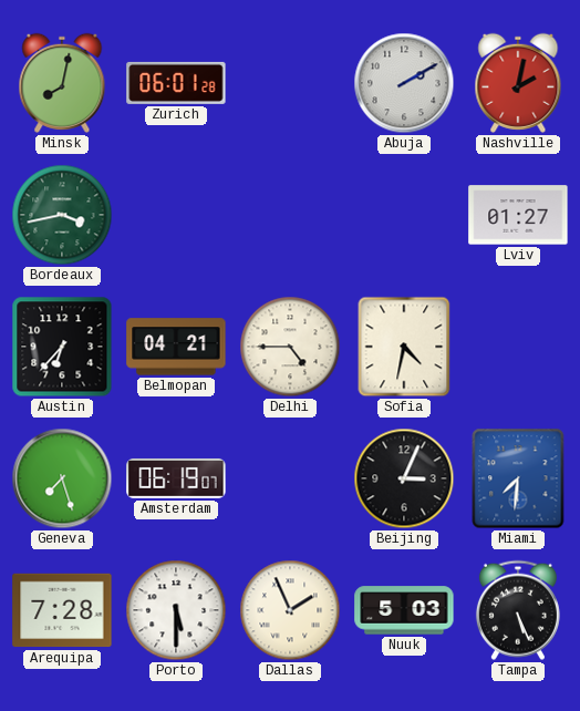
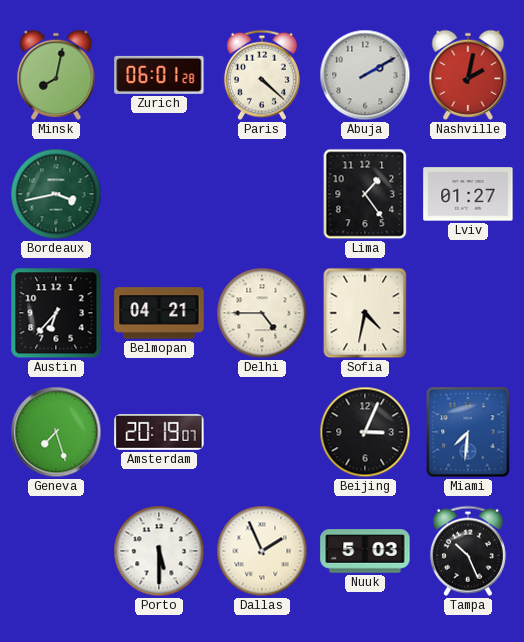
Paris: none -> 4:22 (262, 75)
Lima: none -> 1:24 (365, 194)
Amsterdam: 06:19 -> 20:19 (159, 432)
Arequipa: 7:28 -> none (62, 610)
Tampa: 5:26 -> 10:26 (468, 551)
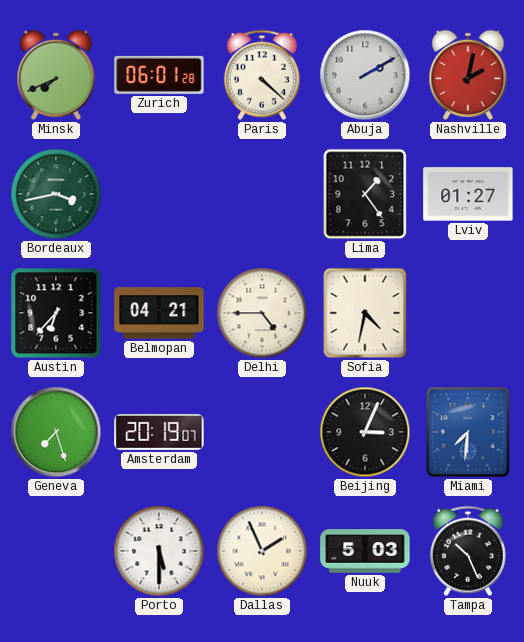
Minsk: 8:02 -> 7:41 (56, 75)
